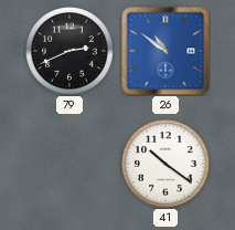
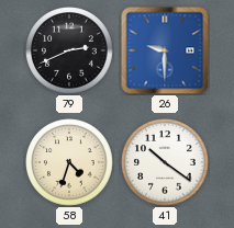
26: 10:51 -> 9:30 (165, 50)
58: none -> 4:33 (69, 162)
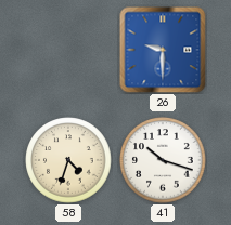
79: 2:41 -> none (69, 50)
41: 10:21 -> 10:18 (163, 160)
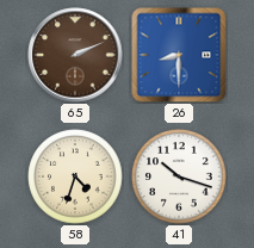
65: none -> 2:11 (75, 55)
26: 9:30 -> 8:30 (179, 55)
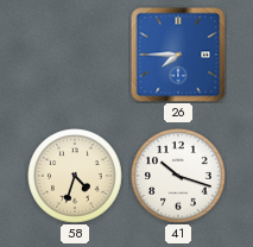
65: 2:11 -> none (75, 55)
26: 8:30 -> 7:45 (178, 55)
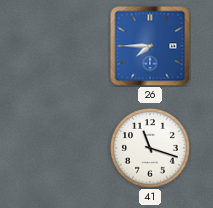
58: 4:33 -> none (75, 176)
41: 10:18 -> 11:18 (150, 148)
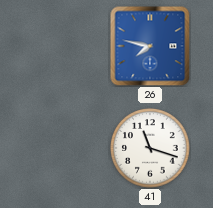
26: 7:45 -> 7:47 (150, 46)
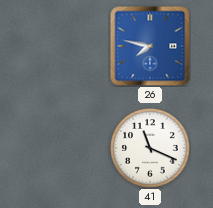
41: 11:18 -> 11:19 (150, 148)
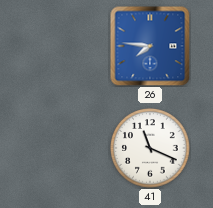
26: 7:47 -> 7:46 (150, 46)
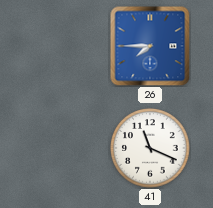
26: 7:46 -> 7:45 (150, 46)
